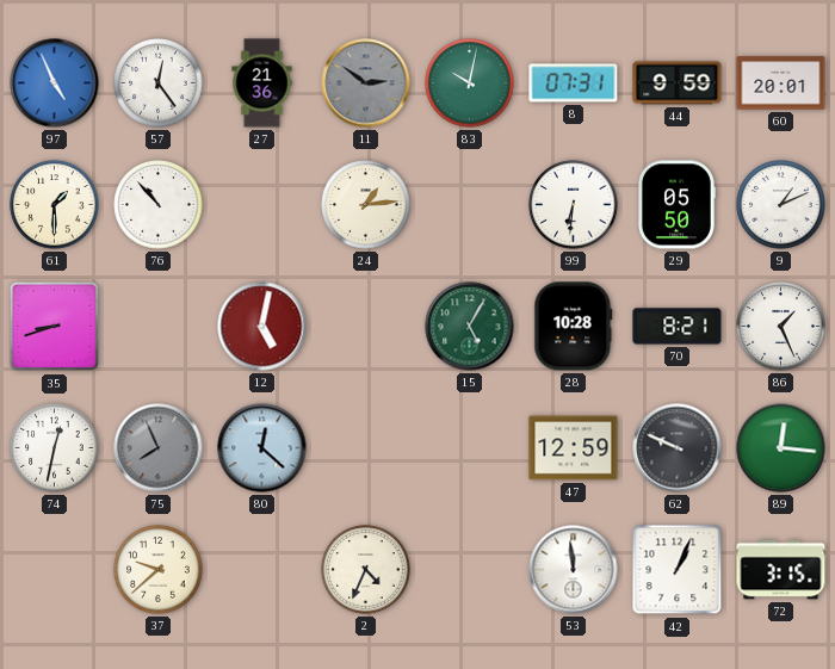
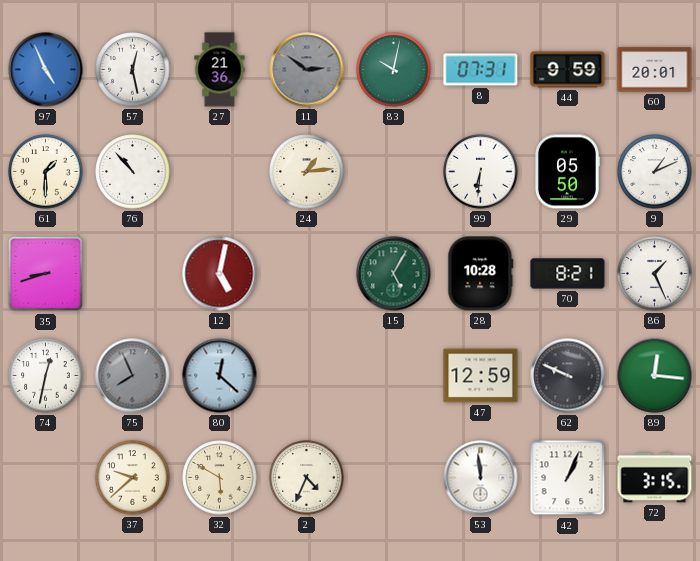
57: 12:24 -> 12:28 (133, 70)
32: none -> 5:50 (220, 478)
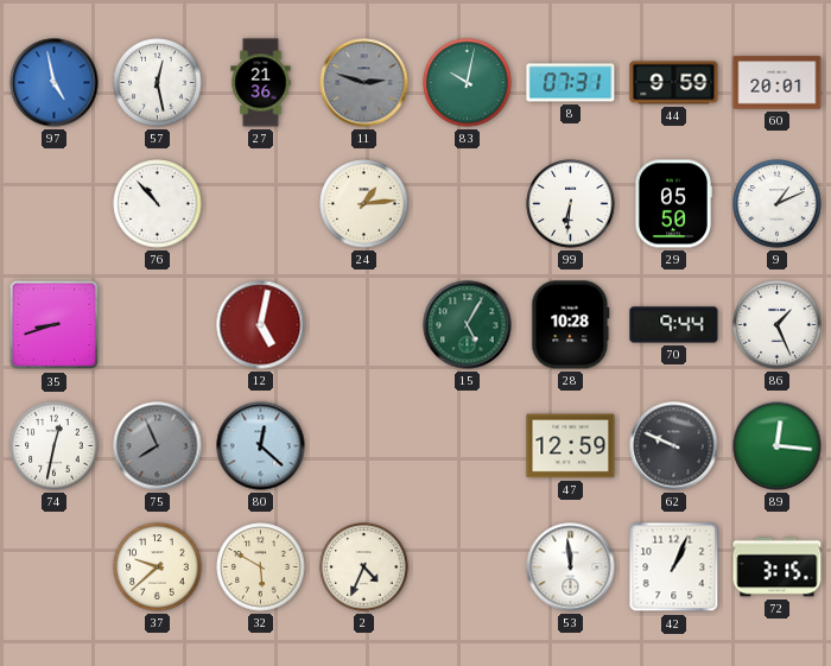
97: 4:56 -> 4:58 (55, 83)
11: 2:51 -> 2:48 (364, 83)
61: 1:30 -> none (46, 172)
70: 8:21 -> 9:44 (674, 325)
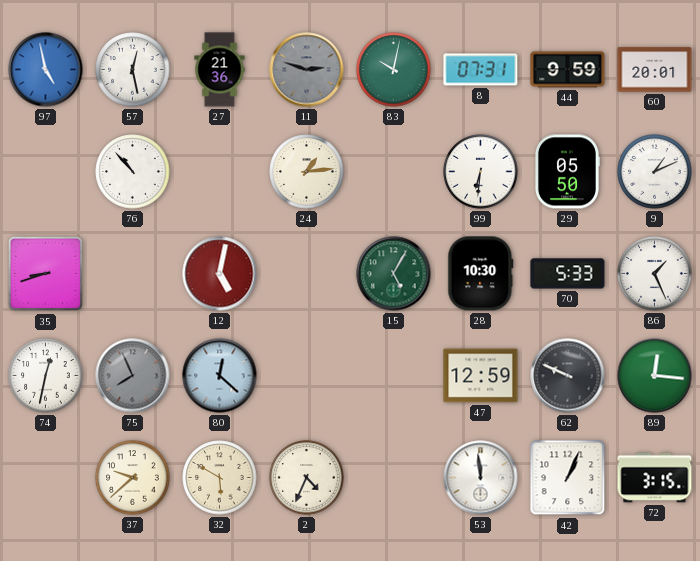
28: 10:28 -> 10:30 (481, 274)
70: 9:44 -> 5:33 (568, 274)
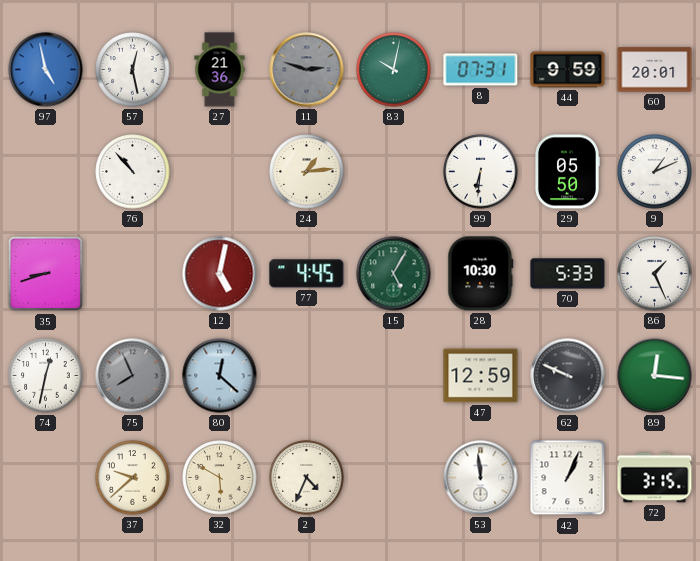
77: none -> 4:45 (307, 274)
